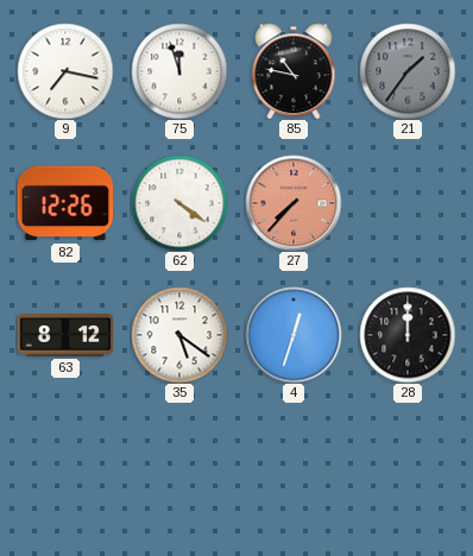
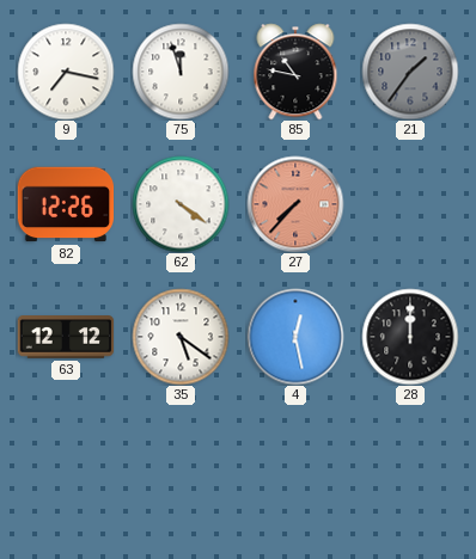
63: 8:12 -> 12:12 (66, 337)
4: 12:33 -> 12:28 (295, 337)
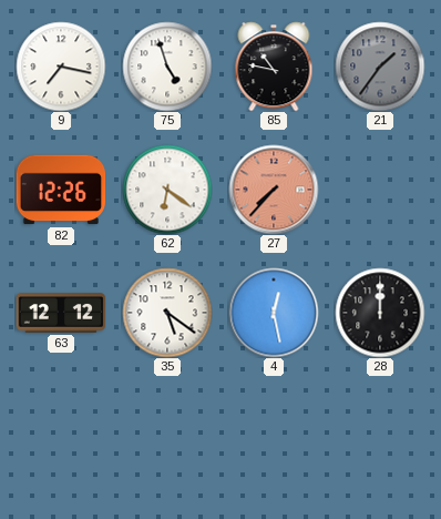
75: 11:57 -> 4:57 (167, 67)
62: 4:21 -> 6:21 (167, 190)
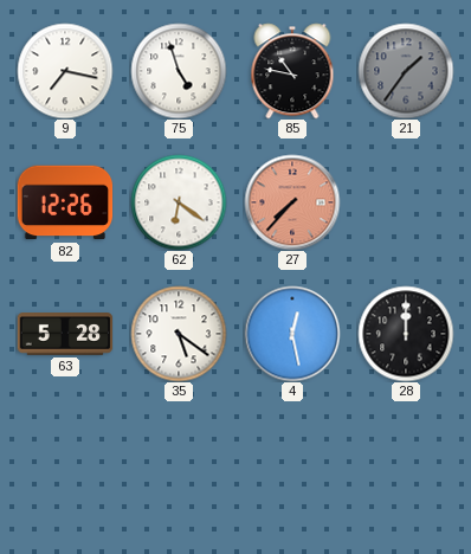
63: 12:12 -> 5:28 (65, 334)
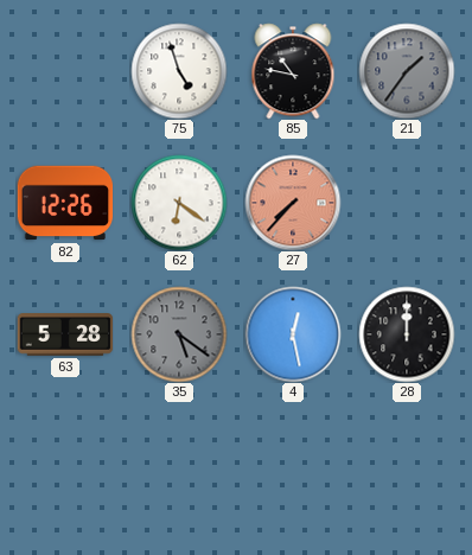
9: 7:17 -> none (65, 71)
35 dial: white -> grey (179, 334)
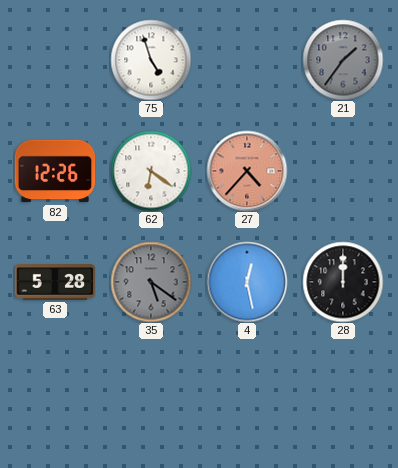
85: 10:47 -> none (293, 71)
27: 7:37 -> 4:37 (247, 171)
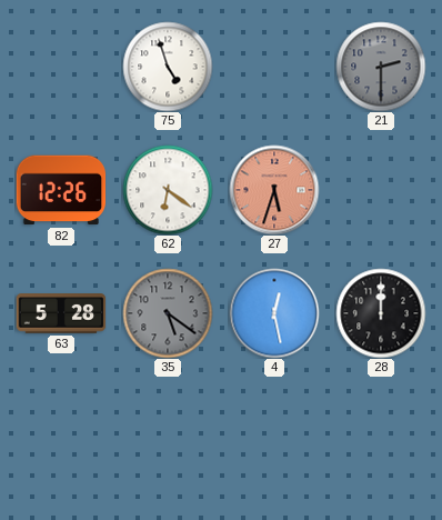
21: 1:36 -> 2:30 (381, 67)
27: 4:37 -> 5:33 (274, 190)
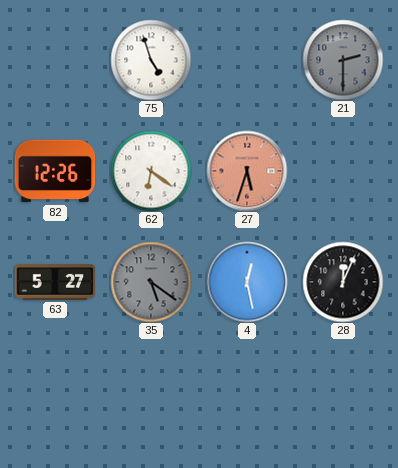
63: 5:28 -> 5:27 (55, 282)
28: 12:00 -> 12:04 (343, 282)
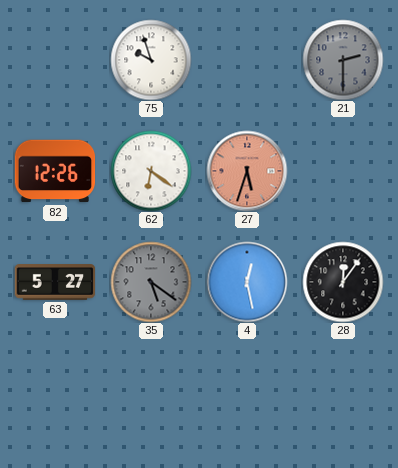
75: 4:57 -> 9:57 (151, 60)
28: 12:04 -> 12:06 (343, 282)
